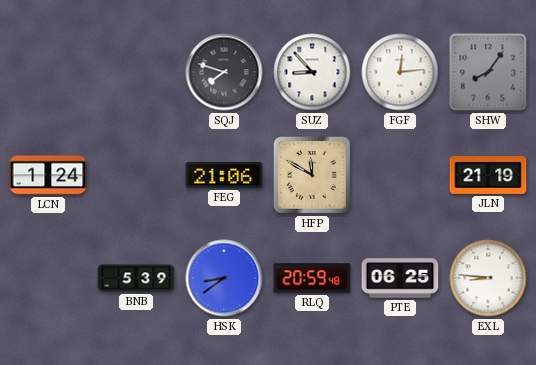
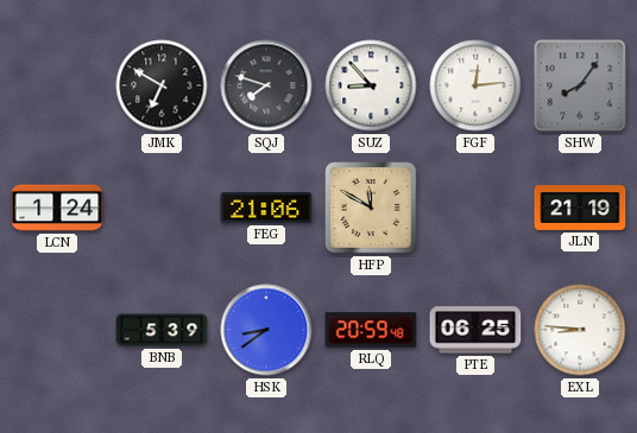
JMK: none -> 6:50 (162, 85)
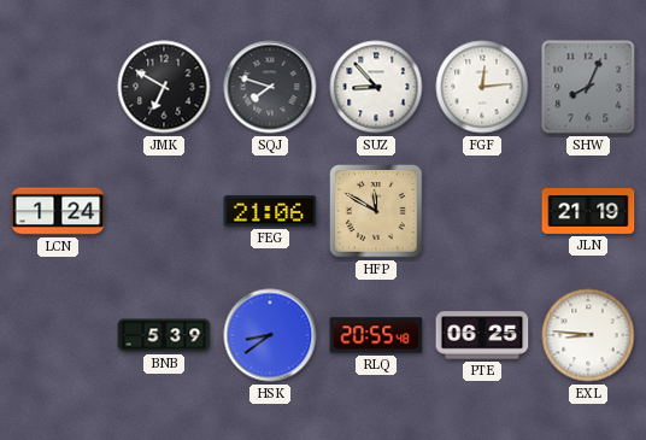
SHW: 8:06 -> 8:04 (588, 87)
RLQ: 20:59 -> 20:55 (376, 335)
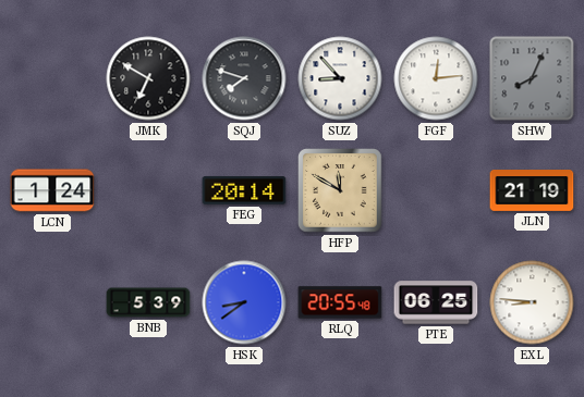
FEG: 21:06 -> 20:14 (244, 190)
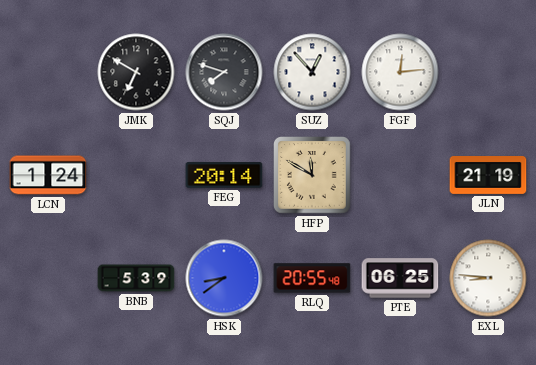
SUZ: 8:53 -> 12:53 (312, 72)
SHW: 8:04 -> none (532, 78)
